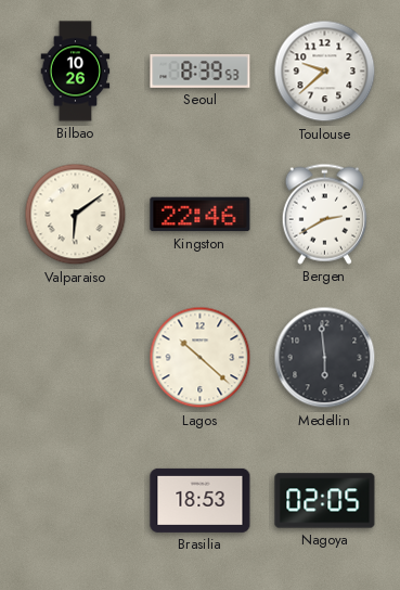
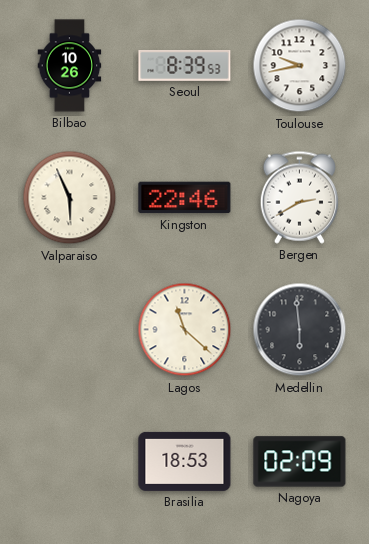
Toulouse: 9:38 -> 9:43 (300, 66)
Valparaiso: 6:09 -> 5:56 (70, 198)
Lagos: 10:22 -> 11:22 (185, 330)
Nagoya: 02:05 -> 02:09 (300, 462)
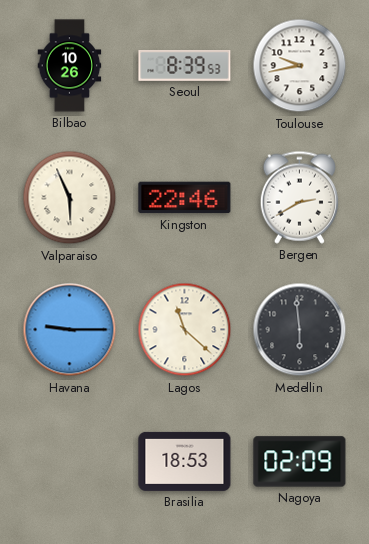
Havana: none -> 9:15 (70, 330)
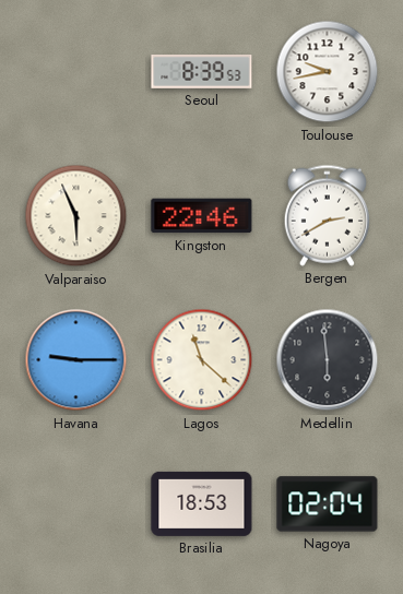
Bilbao: 10:26 -> none (70, 66)
Nagoya: 02:09 -> 02:04 (328, 504)
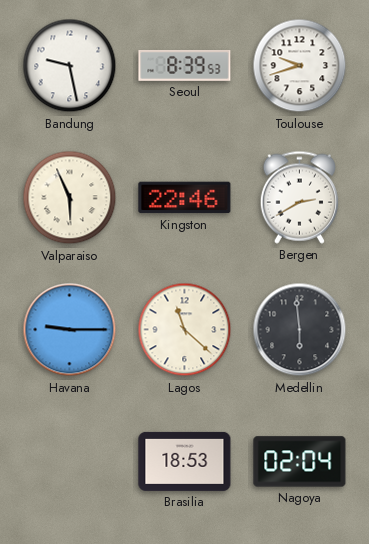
Bandung: none -> 9:28 (70, 66)
Toulouse: 9:43 -> 9:42 (300, 66)
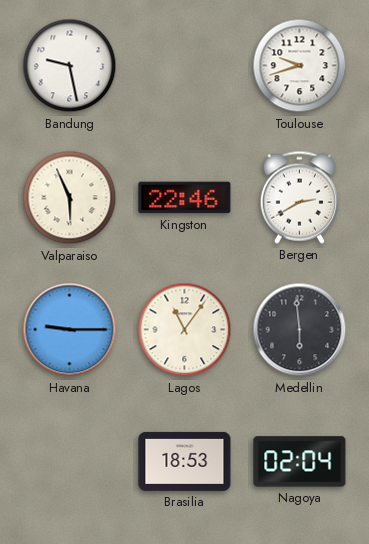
Seoul: 8:39 -> none (185, 65)
Lagos: 11:22 -> 11:06 (185, 330)
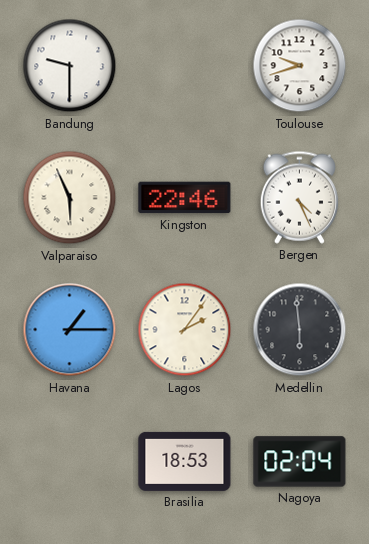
Bandung: 9:28 -> 9:30 (70, 66)
Bergen: 2:40 -> 4:26 (299, 197)
Havana: 9:15 -> 1:15 (70, 330)
Lagos: 11:06 -> 2:06 (185, 330)
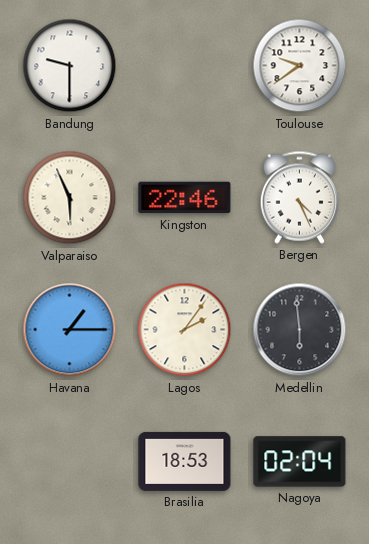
Toulouse: 9:42 -> 9:39 (300, 66)
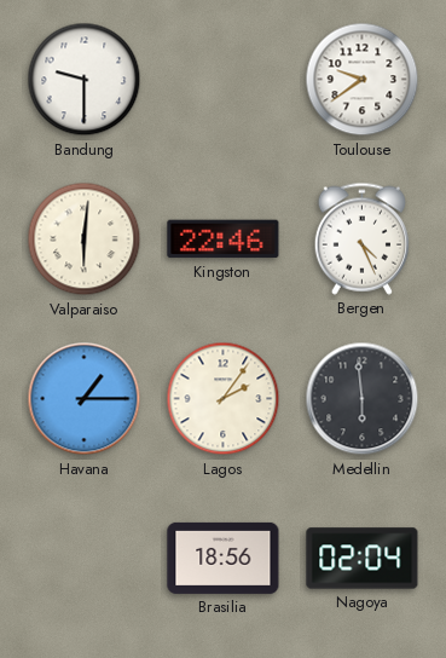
Valparaiso: 5:56 -> 6:01 (85, 239)
Brasilia: 18:53 -> 18:56 (224, 558)
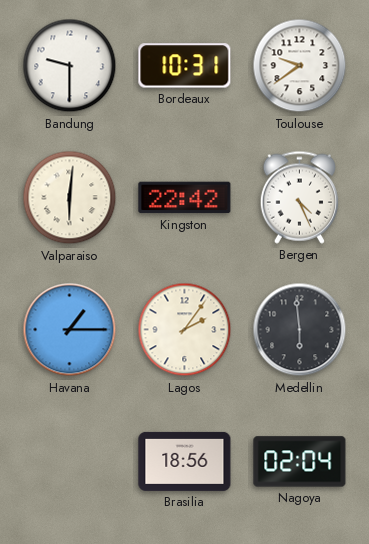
Bordeaux: none -> 10:31 (185, 66)
Kingston: 22:46 -> 22:42 (185, 198)
